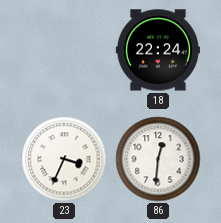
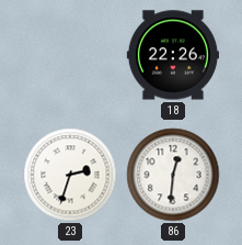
18: 22:24 -> 22:26 (173, 55)
23: 3:34 -> 2:33 (70, 175)
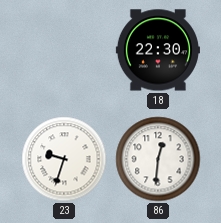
18: 22:26 -> 22:30 (158, 50)
23: 2:33 -> 9:33 (64, 159)
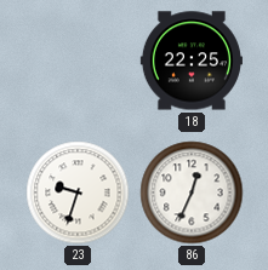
18: 22:30 -> 22:25 (192, 61)
86: 12:31 -> 12:34 (192, 193)
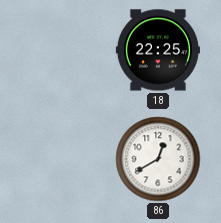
23: 9:33 -> none (78, 193)
86: 12:34 -> 12:40 (158, 159)
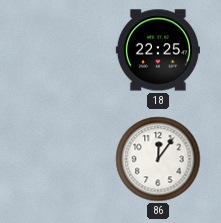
86: 12:40 -> 12:06 (158, 159)
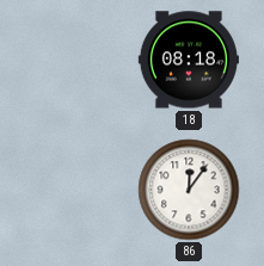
18: 22:25 -> 08:18 (189, 60)
